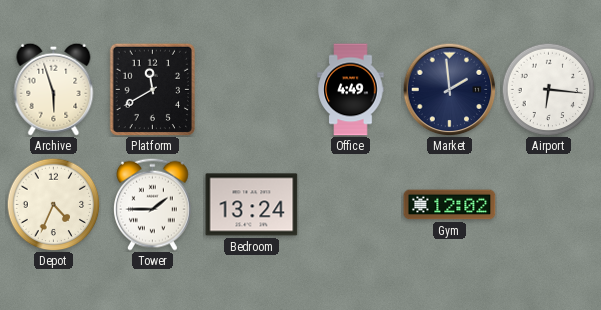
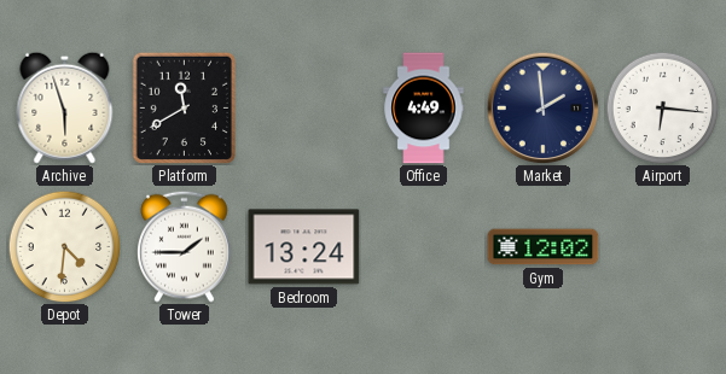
Depot: 4:34 -> 4:31 (64, 246)
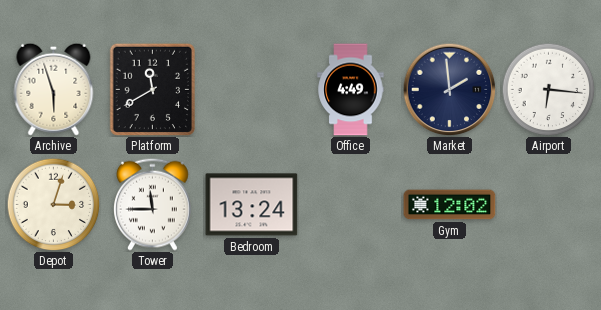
Depot: 4:31 -> 3:03 (53, 204)
Tower: 1:45 -> 11:45 (153, 204)
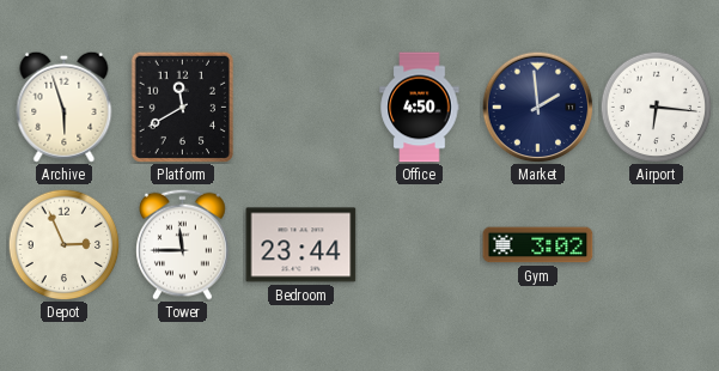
Office: 4:49 -> 4:50 (420, 108)
Depot: 3:03 -> 2:56 (63, 244)
Bedroom: 13:24 -> 23:44 (301, 245)
Gym: 12:02 -> 3:02 (538, 245)
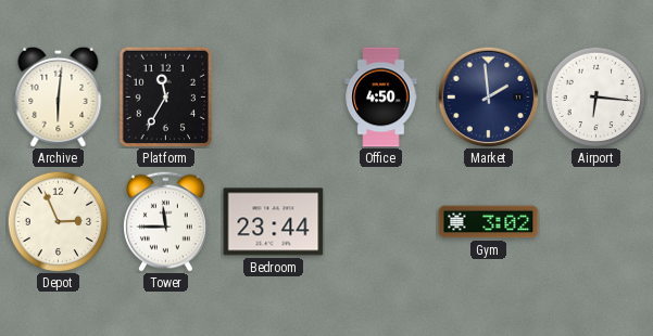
Archive: 5:57 -> 6:01 (59, 96)
Platform: 11:40 -> 11:35 (165, 96)
